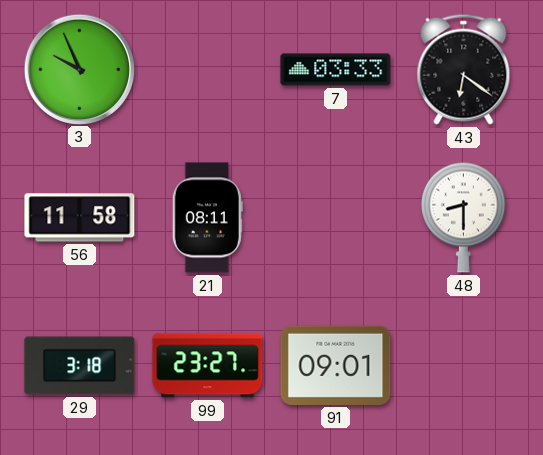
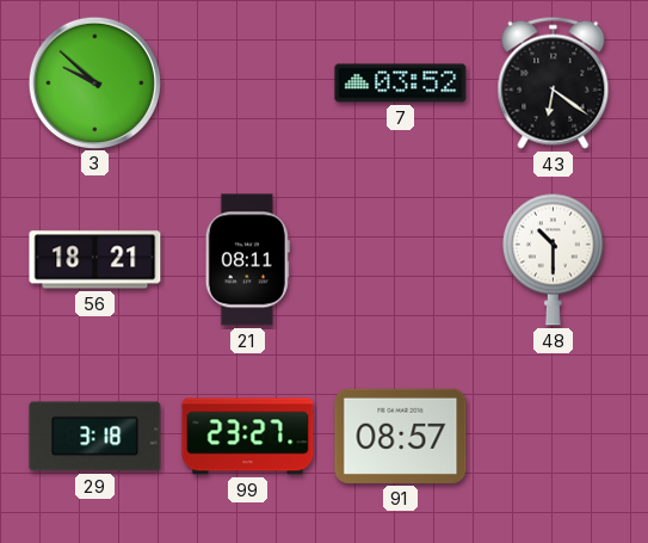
3: 9:56 -> 9:52 (94, 82)
7: 03:33 -> 03:52 (401, 84)
56: 11:58 -> 18:21 (95, 260)
48: 8:30 -> 10:30 (553, 259)
91: 09:01 -> 08:57 (401, 436)
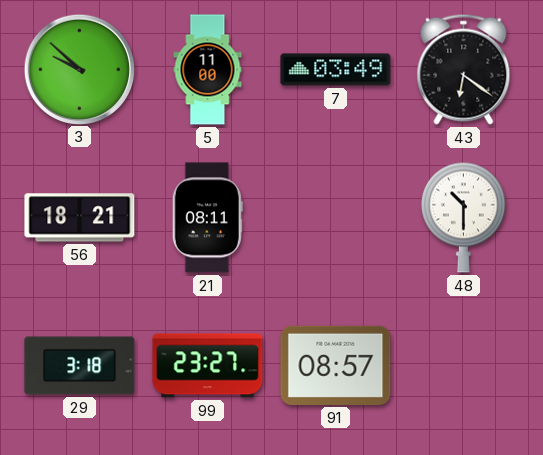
5: none -> 11:00 (208, 70)
7: 03:52 -> 03:49 (336, 70)
